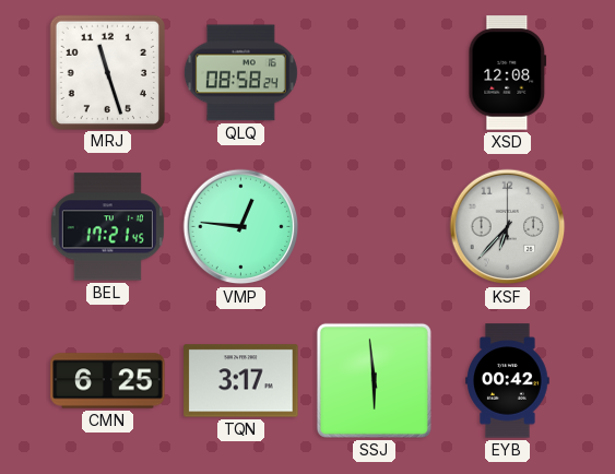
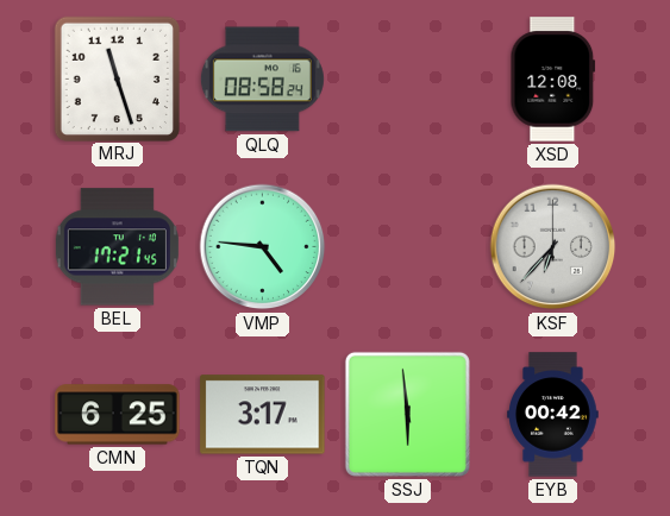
VMP: 12:46 -> 4:46 (263, 247)
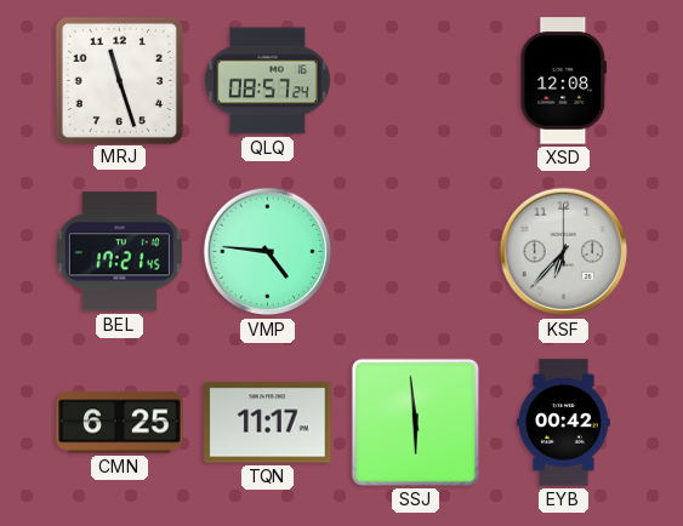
QLQ: 08:58 -> 08:57 (267, 81)
TQN: 3:17 -> 11:17 (268, 423)
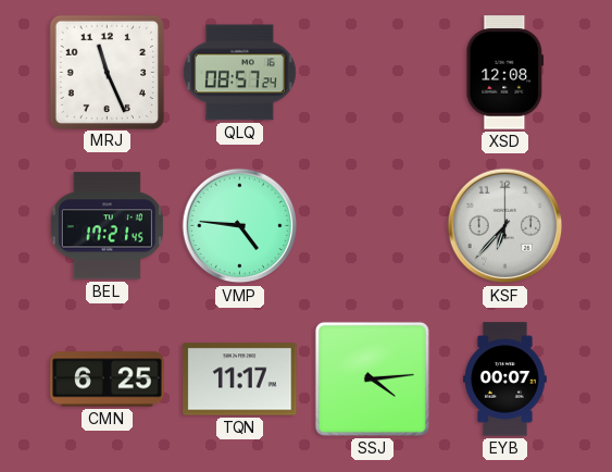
MRJ: 11:27 -> 11:26 (107, 72)
SSJ: 5:59 -> 4:14 (372, 378)
EYB: 00:42 -> 00:07 (505, 380)
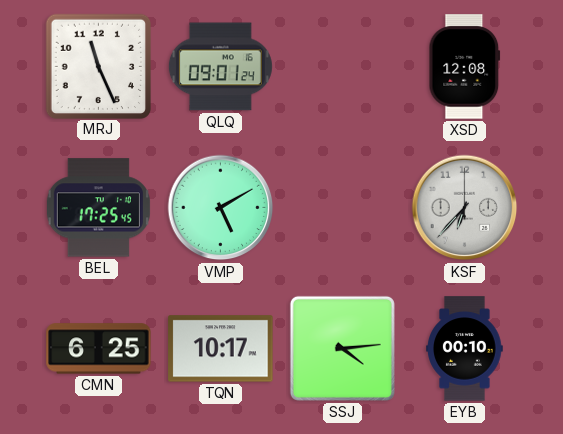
QLQ: 08:57 -> 09:01 (220, 67)
BEL: 17:21 -> 17:25 (98, 208)
VMP: 4:46 -> 5:10 (221, 208)
TQN: 11:17 -> 10:17 (221, 349)
EYB: 00:07 -> 00:10 (465, 349)
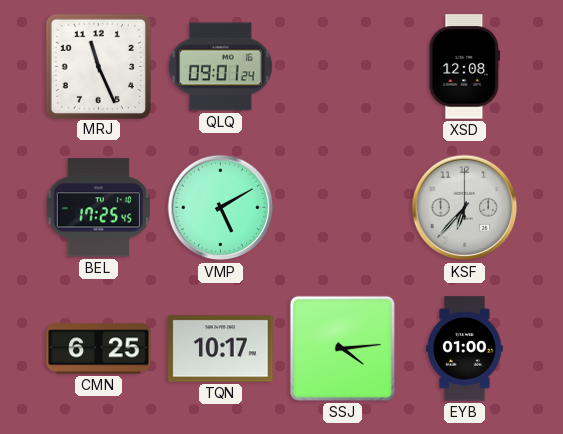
EYB: 00:10 -> 01:00 (465, 349)
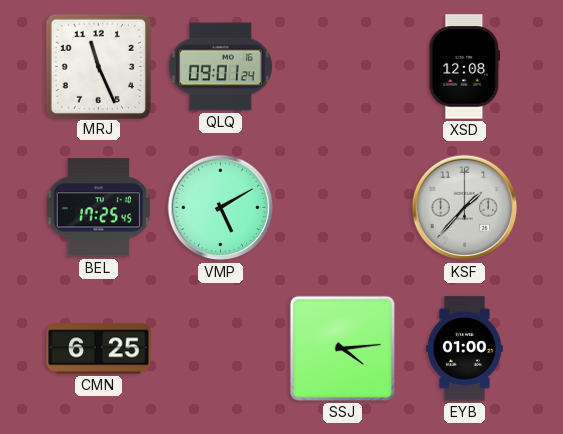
KSF: 6:37 -> 1:37 (465, 208)
TQN: 10:17 -> none (221, 349)
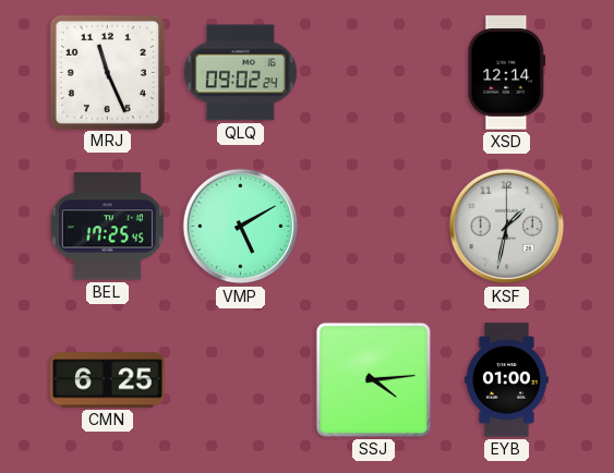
QLQ: 09:01 -> 09:02 (240, 73)
XSD: 12:08 -> 12:14 (507, 73)
KSF: 1:37 -> 1:32 (507, 227)
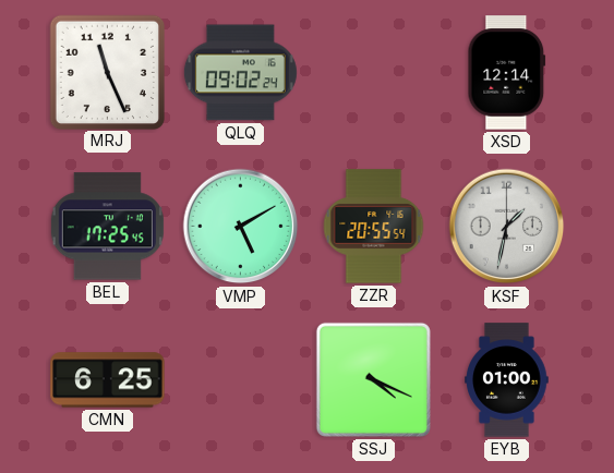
ZZR: none -> 20:55 (374, 227)
SSJ: 4:14 -> 4:19 (373, 379)
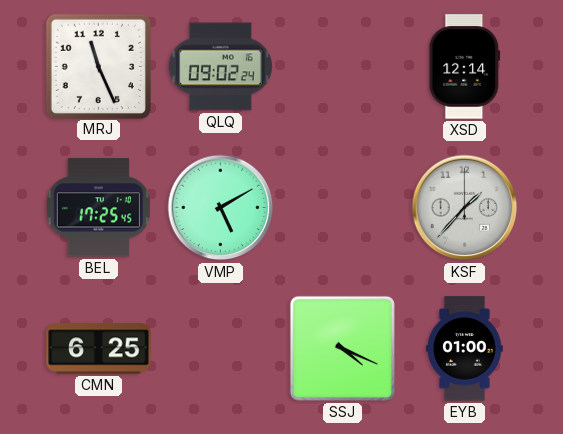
ZZR: 20:55 -> none (374, 227)
KSF: 1:32 -> 1:37 (465, 208)
